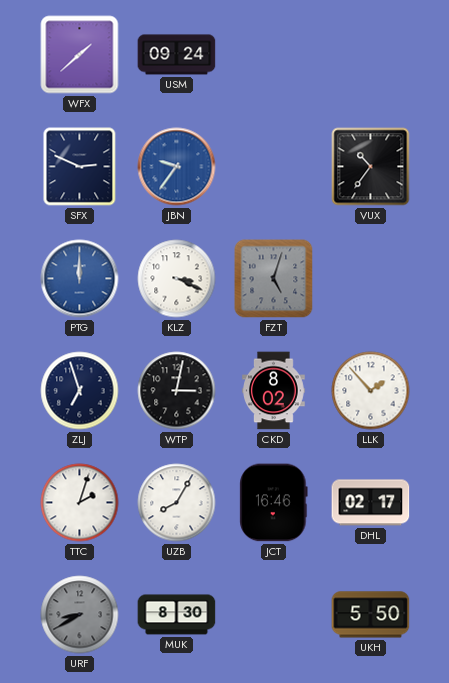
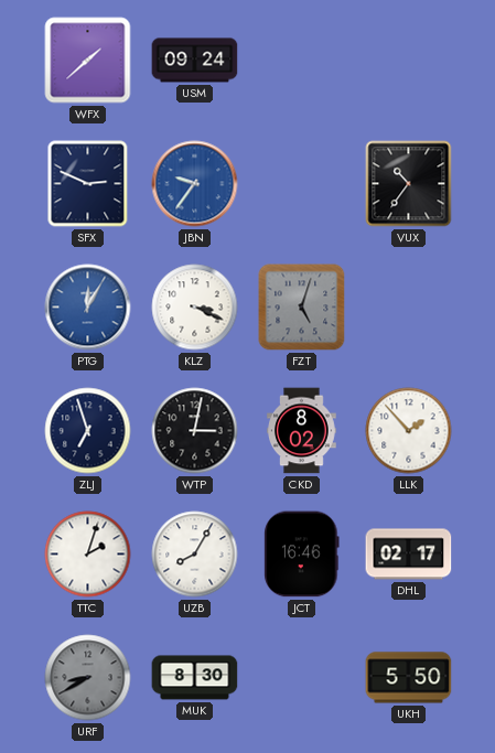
PTG: 12:00 -> 12:05 (88, 308)
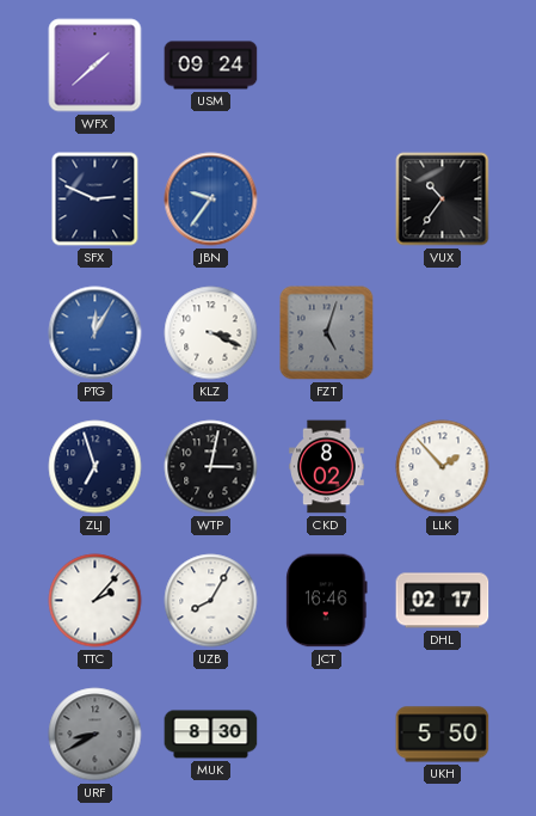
TTC: 2:03 -> 2:07 (96, 601)
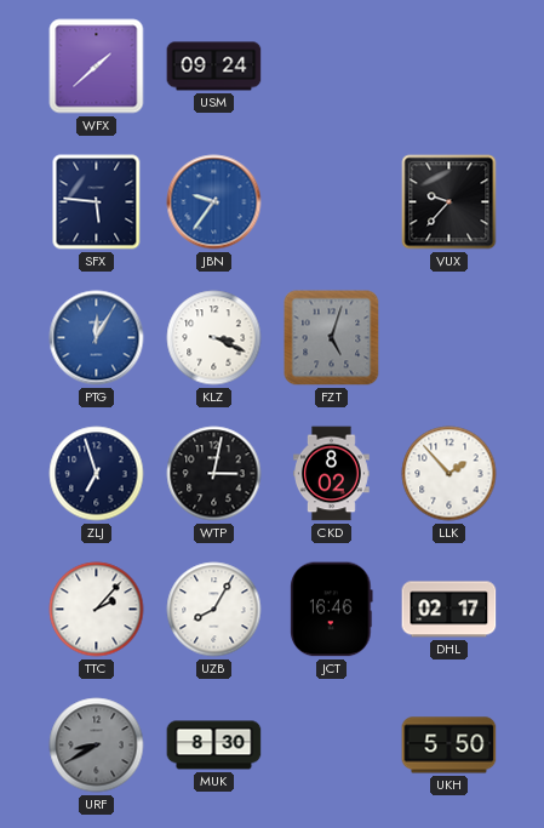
SFX: 2:49 -> 5:46 (97, 202)
VUX: 10:36 -> 9:37 (449, 202)
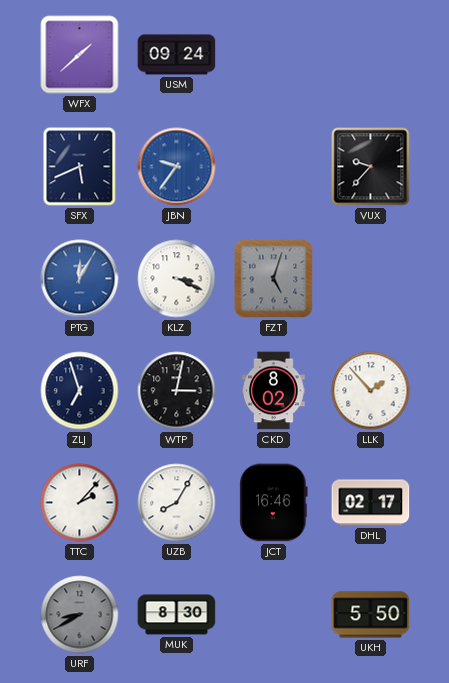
SFX: 5:46 -> 5:41 (80, 167)
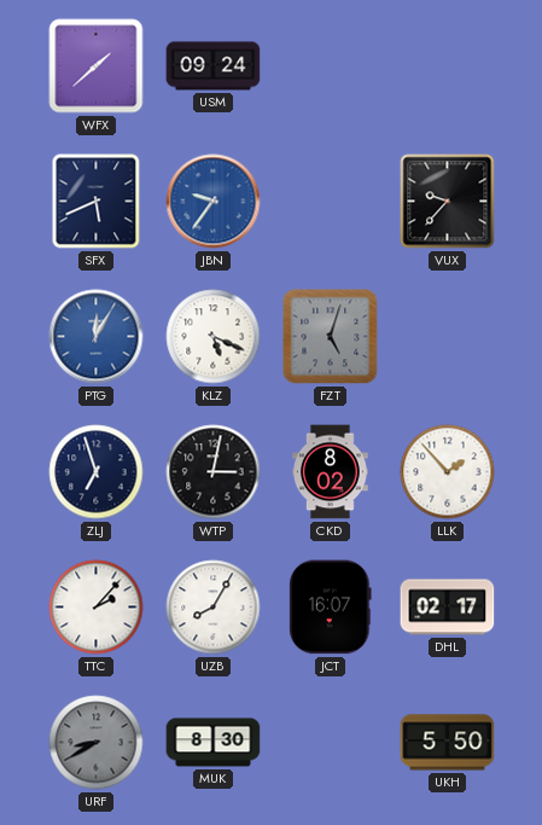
KLZ: 3:19 -> 5:19 (214, 337)
JCT: 16:46 -> 16:07 (331, 608)
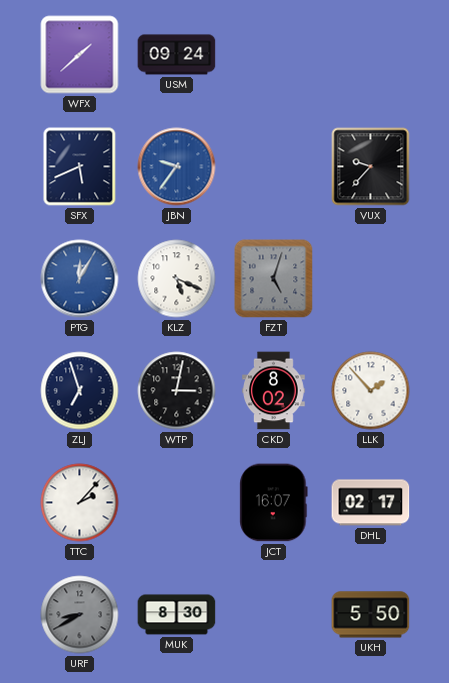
UZB: 8:05 -> none (214, 608)
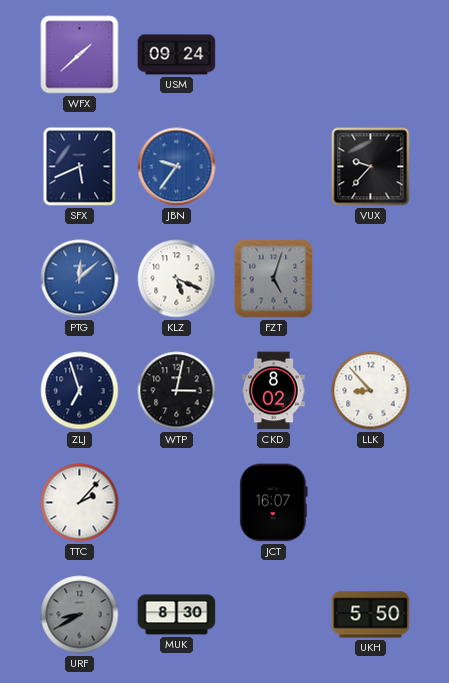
PTG: 12:05 -> 12:08 (80, 279)
LLK: 1:53 -> 8:53 (371, 391)
DHL: 02:17 -> none (371, 503)
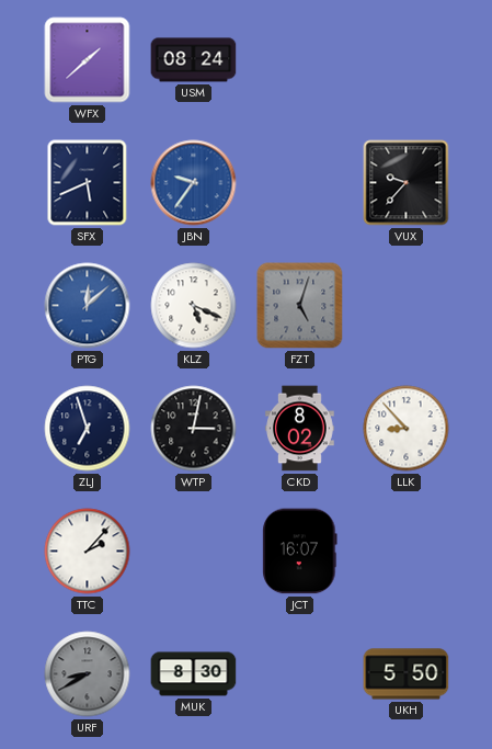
USM: 09:24 -> 08:24 (194, 60)
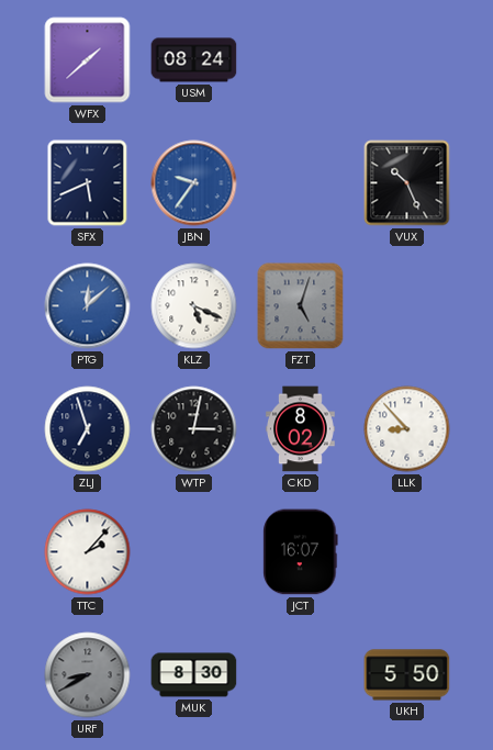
VUX: 9:37 -> 10:26 (407, 183)
